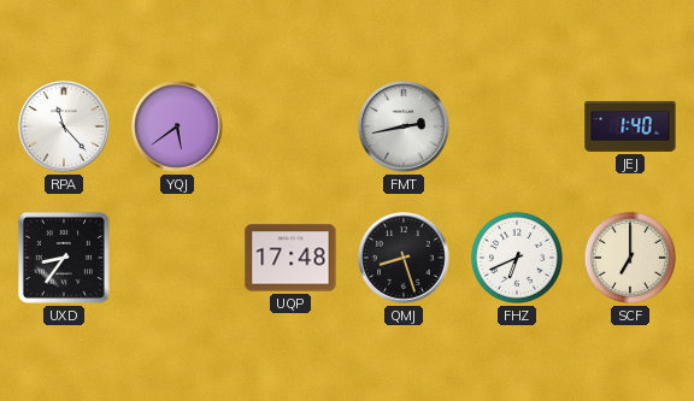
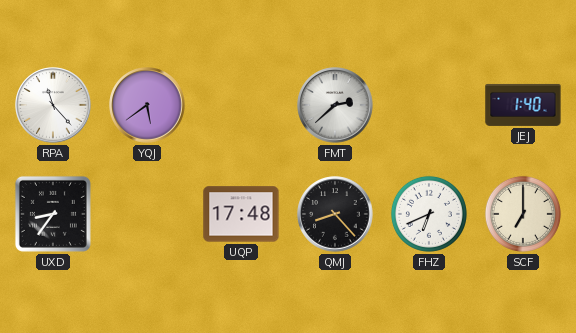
FMT: 2:43 -> 2:38 (335, 105)
QMJ: 8:27 -> 8:23 (335, 214)
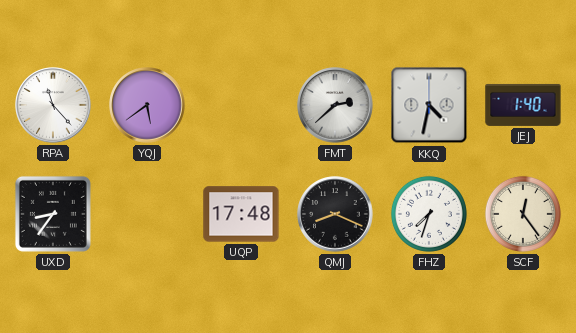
KKQ: none -> 4:32 (429, 105)
QMJ: 8:23 -> 8:19 (335, 214)
FHZ: 6:41 -> 7:33 (429, 214)
SCF: 7:00 -> 12:24 (523, 214)
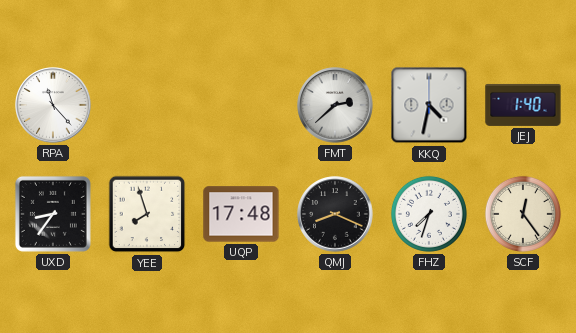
YQJ: 5:39 -> none (147, 105)
YEE: none -> 7:57 (147, 214)
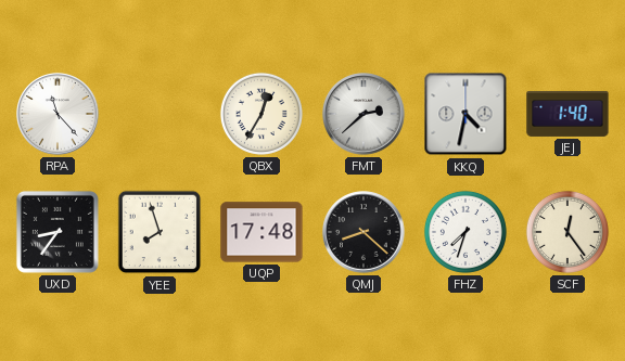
QBX: none -> 12:35 (262, 114)
QMJ: 8:19 -> 8:22 (363, 232)
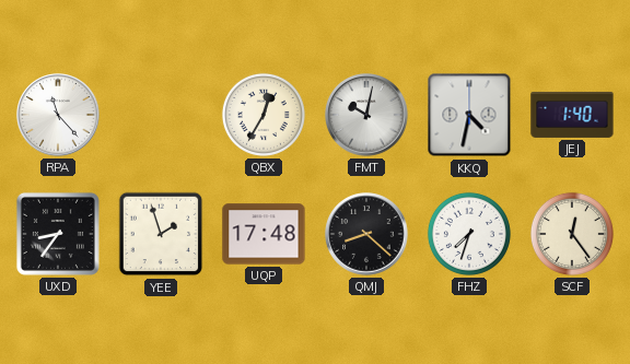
FMT: 2:38 -> 10:02 (366, 115)
YEE: 7:57 -> 1:57 (161, 234)
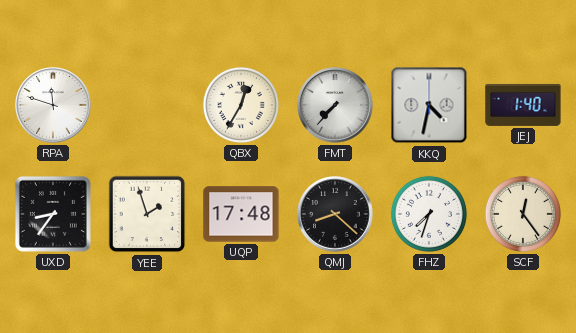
RPA: 11:23 -> 11:48 (53, 105)
FMT: 10:02 -> 7:37 (335, 105)
